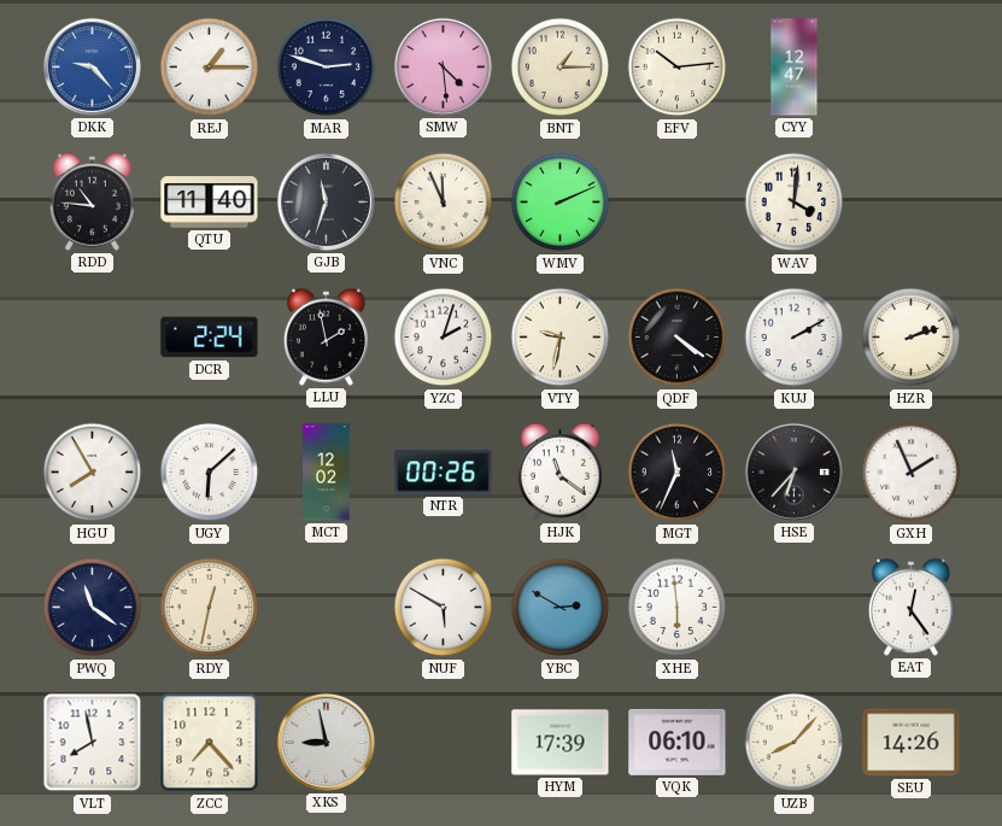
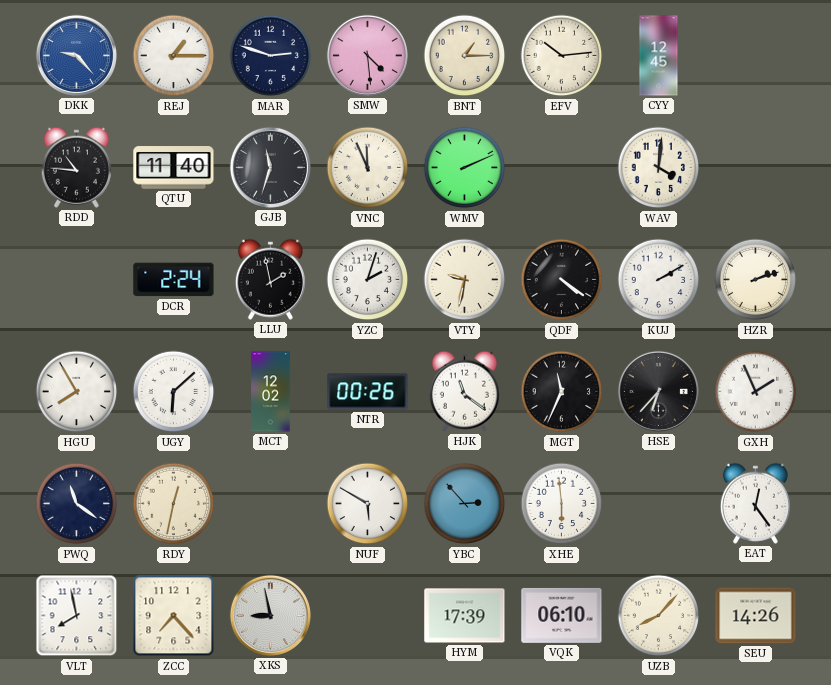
CYY: 12:47 -> 12:45 (659, 56)
YBC: 2:50 -> 2:53 (465, 504)
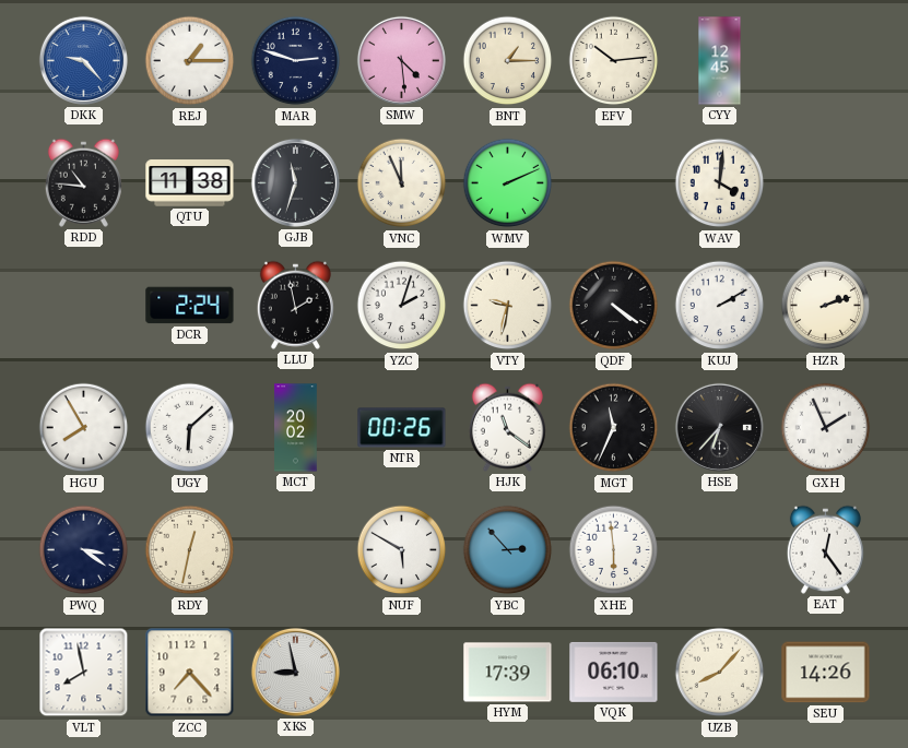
QTU: 11:40 -> 11:38 (190, 183)
MCT: 12:02 -> 20:02 (296, 428)
PWQ: 11:21 -> 3:21 (84, 550)
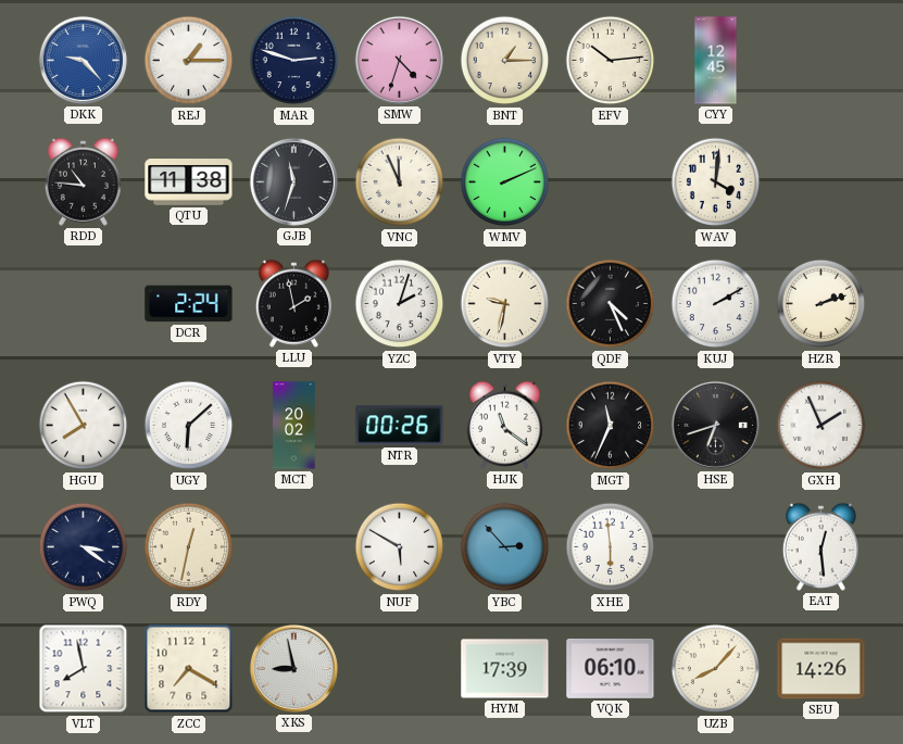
SMW: 4:29 -> 4:33 (399, 60)
QDF: 4:21 -> 4:26 (611, 304)
HSE: 6:37 -> 6:42 (715, 425)
EAT: 12:24 -> 12:29 (820, 546)
ZCC: 7:23 -> 7:20 (189, 669)
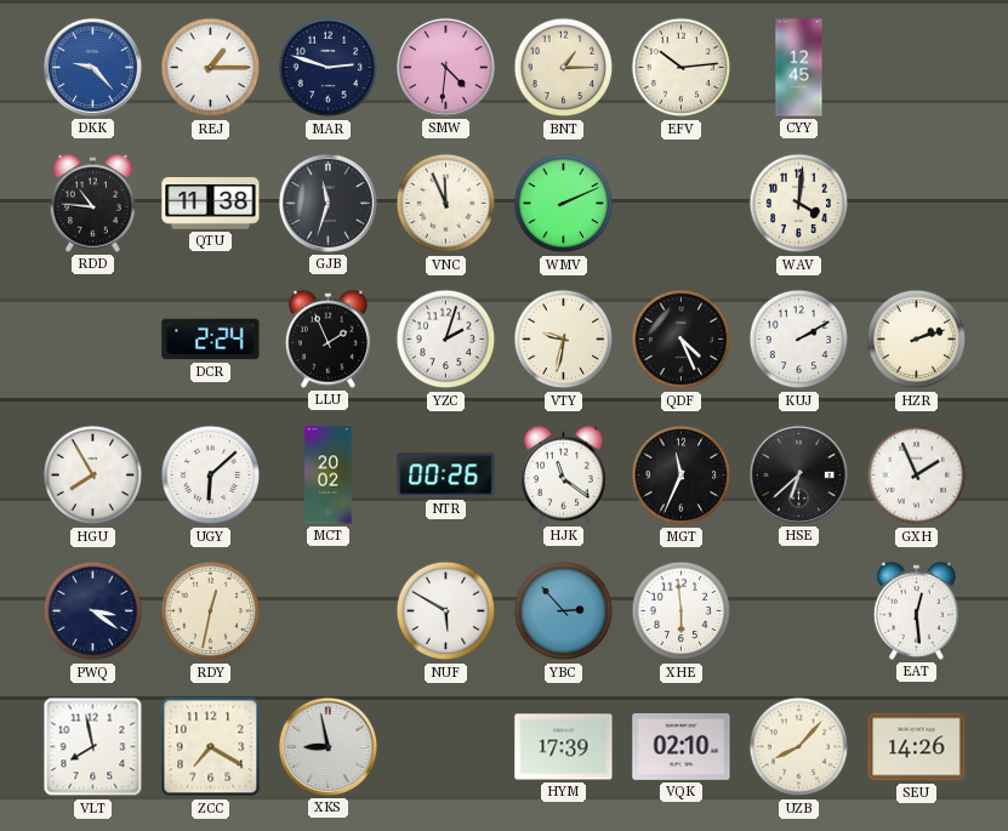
SMW: 4:33 -> 4:31 (445, 67)
LLU: 1:58 -> 1:56 (328, 338)
HSE: 6:42 -> 6:38 (798, 474)
VQK: 06:10 -> 02:10 (682, 746)
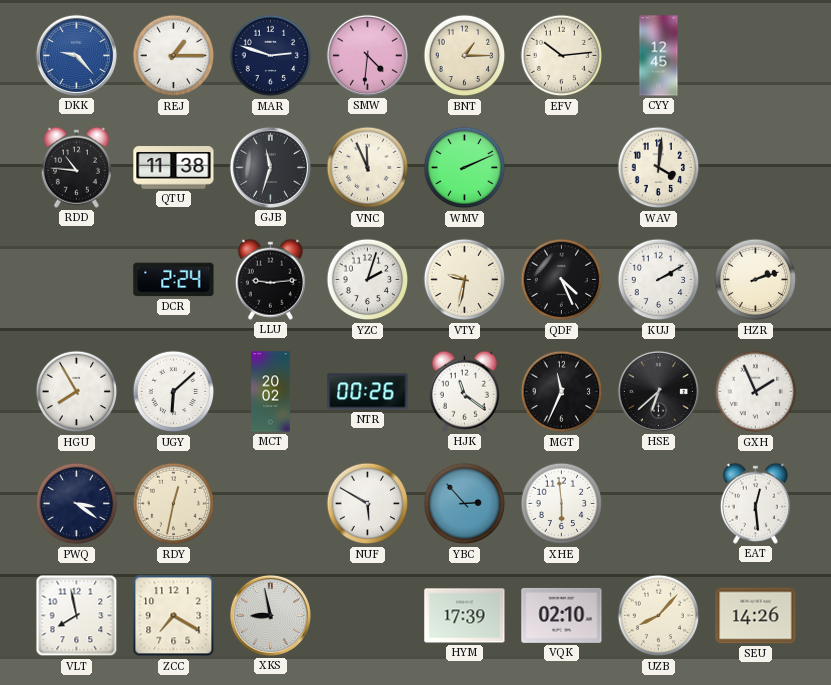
LLU: 1:56 -> 9:14 (270, 279)
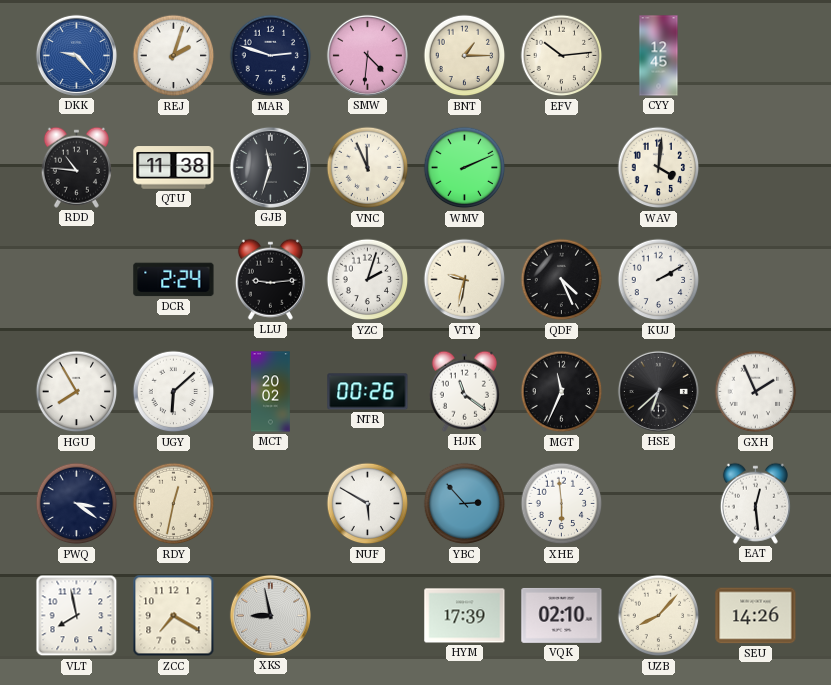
REJ: 1:15 -> 2:03 (174, 56)
HZR: 2:12 -> none (756, 280)
